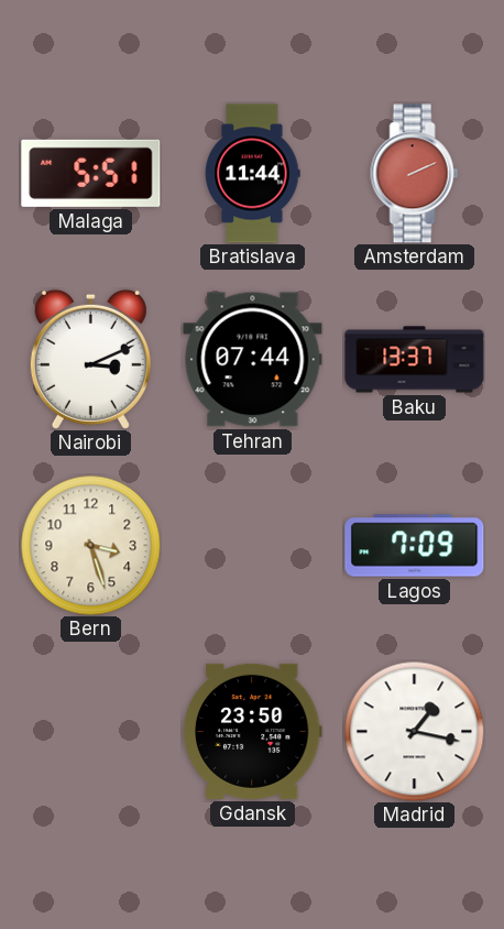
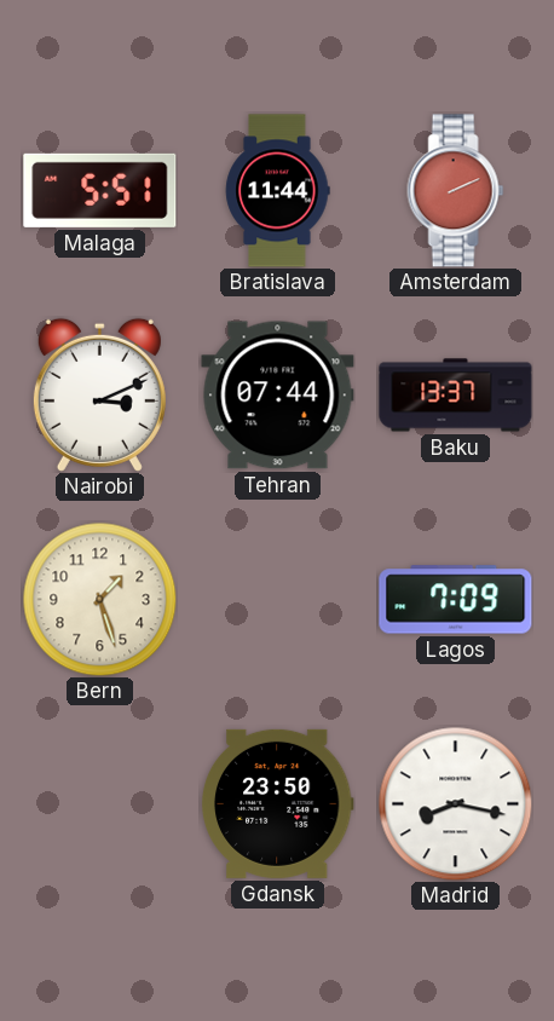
Bern: 3:27 -> 1:27 (99, 599)
Madrid: 1:17 -> 8:17 (455, 803)
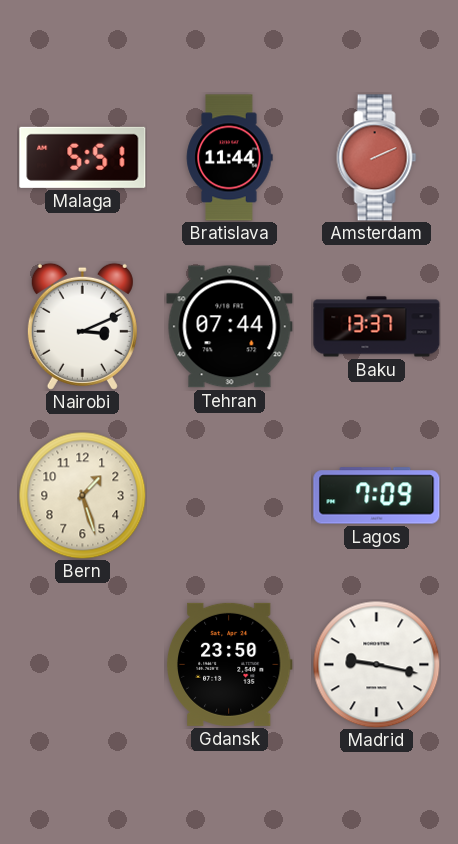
Madrid: 8:17 -> 9:17 (376, 664)
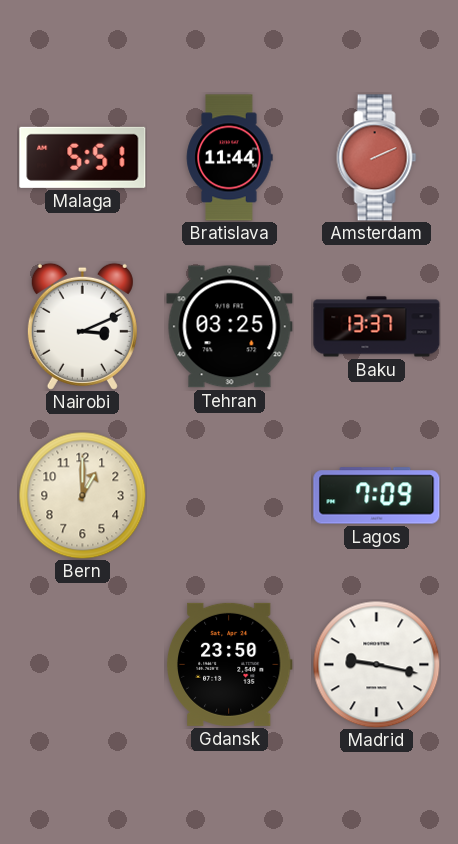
Tehran: 07:44 -> 03:25 (230, 327)
Bern: 1:27 -> 1:00 (82, 495)
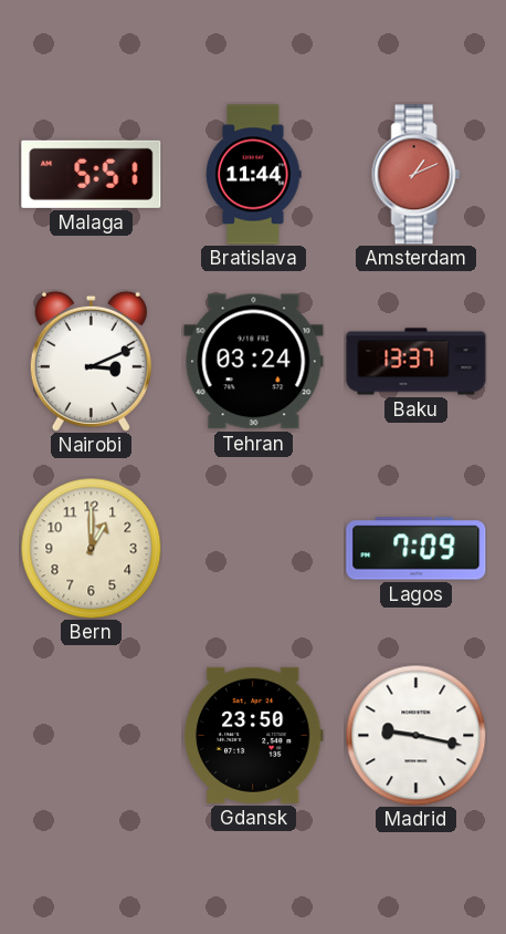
Amsterdam: 2:11 -> 1:11 (417, 175)
Tehran: 03:25 -> 03:24 (254, 362)
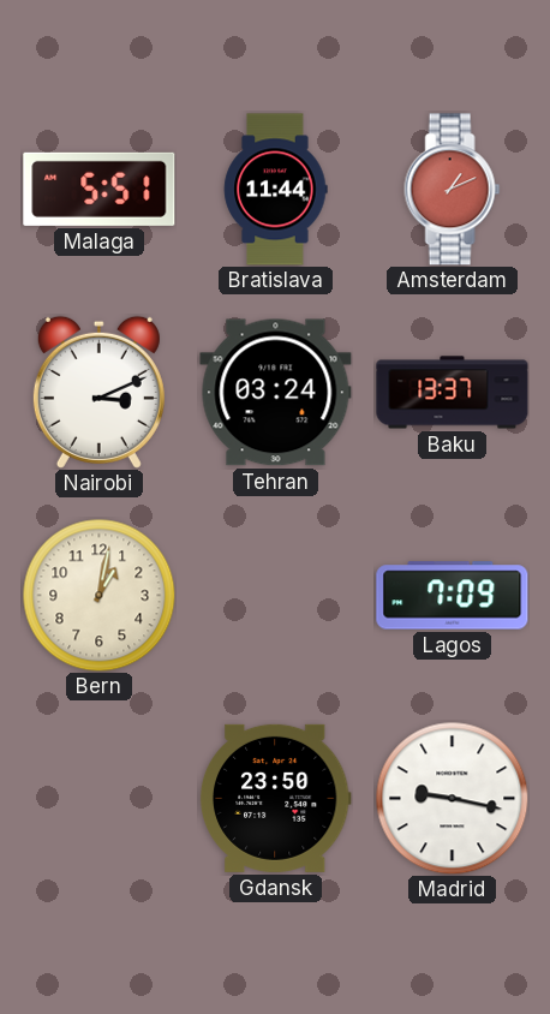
Bern: 1:00 -> 1:02 (98, 595)
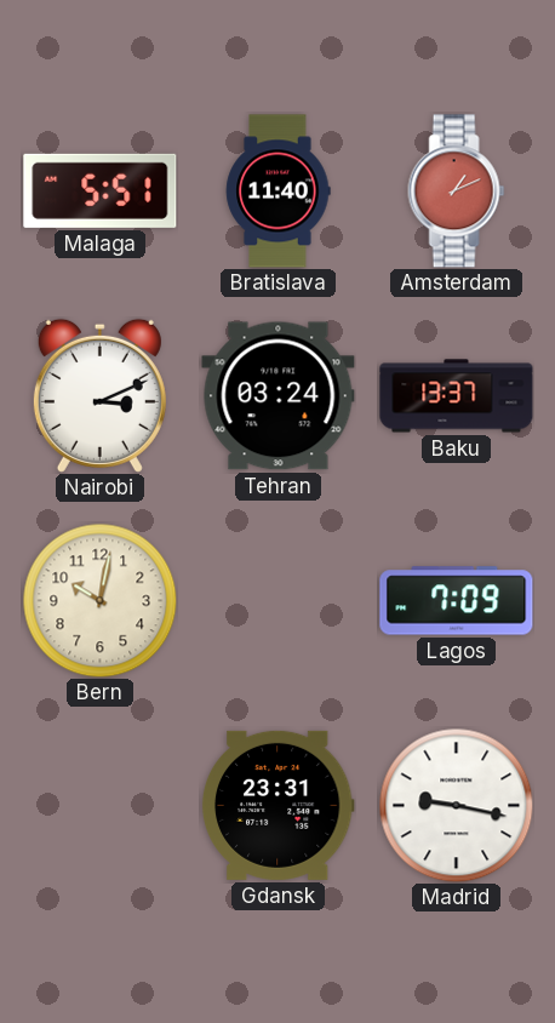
Bratislava: 11:44 -> 11:40 (277, 192)
Bern: 1:02 -> 10:02 (99, 600)
Gdansk: 23:50 -> 23:31 (277, 805)
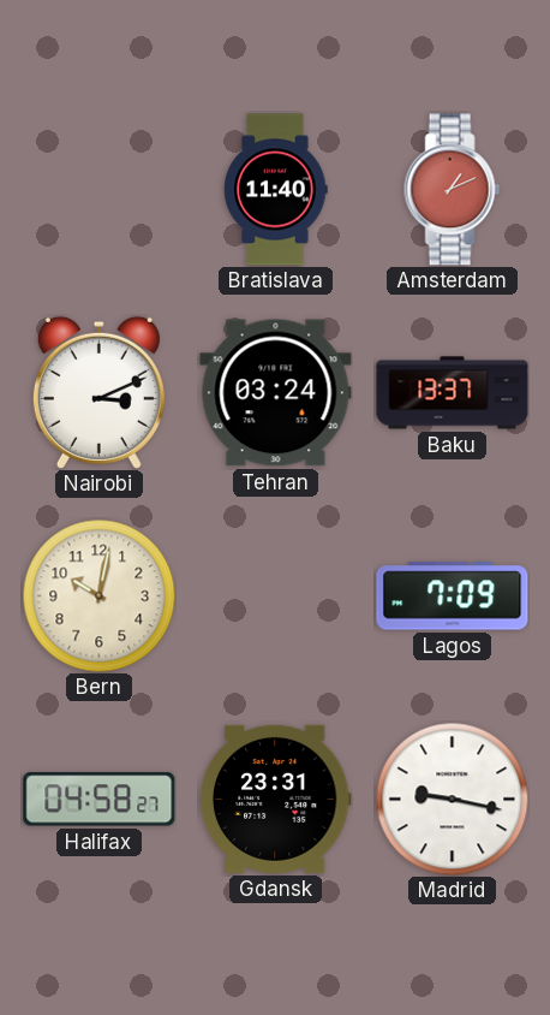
Malaga: 5:51 -> none (101, 190)
Halifax: none -> 04:58 (100, 800)
